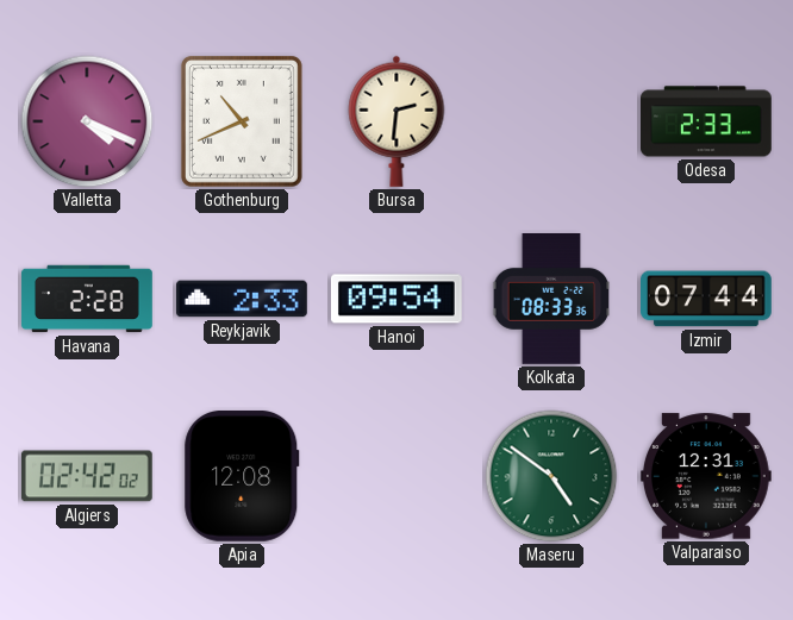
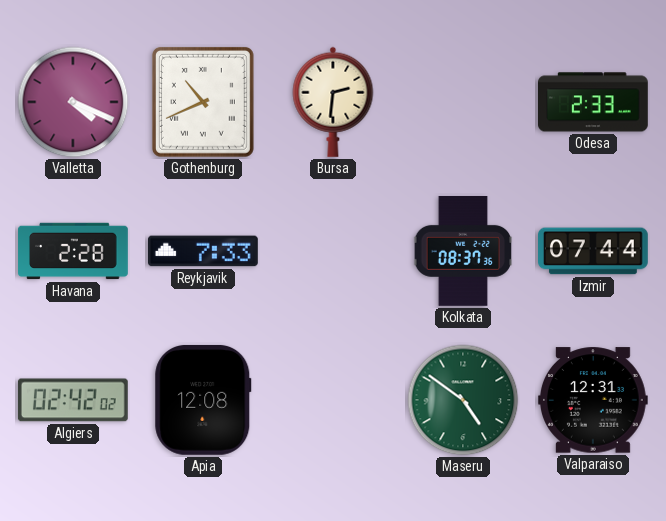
Reykjavik: 2:33 -> 7:33 (204, 251)
Hanoi: 09:54 -> none (396, 299)
Kolkata: 08:33 -> 08:37 (463, 252)
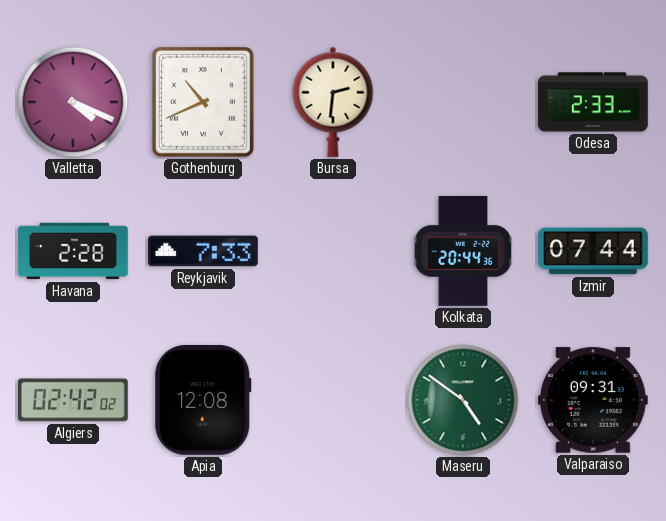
Kolkata: 08:37 -> 20:44 (463, 252)
Valparaiso: 12:31 -> 09:31 (593, 400)
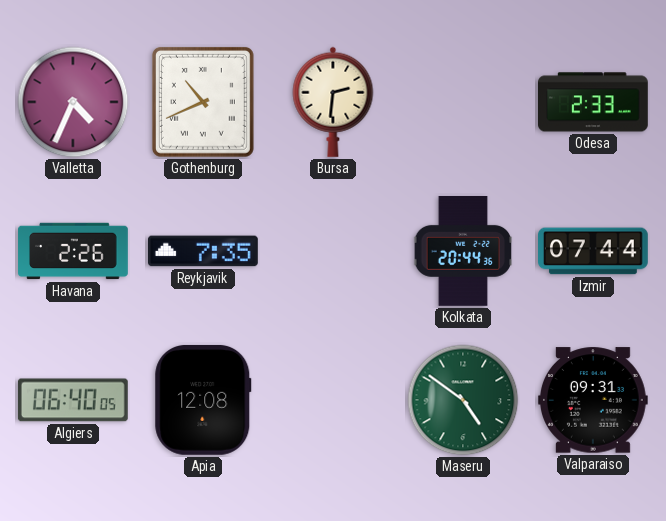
Valletta: 4:19 -> 4:34 (73, 102)
Havana: 2:28 -> 2:26 (73, 251)
Reykjavik: 7:33 -> 7:35 (204, 251)
Algiers: 02:42 -> 06:40 (73, 400)
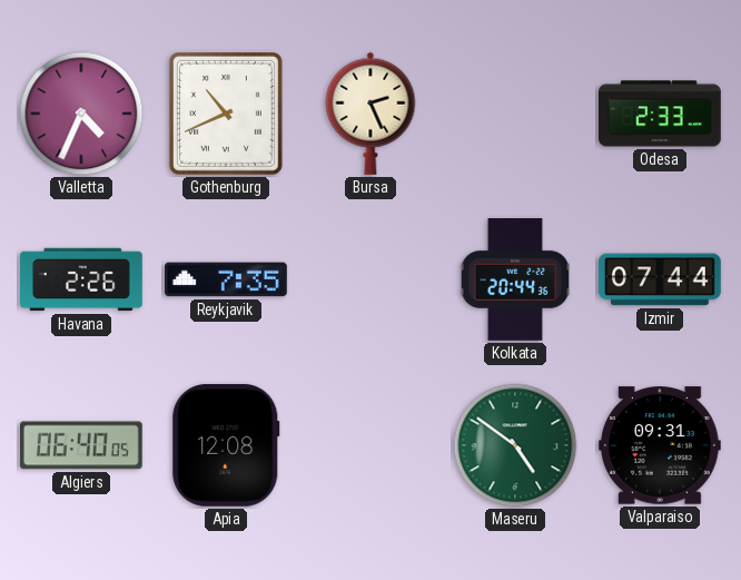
Bursa: 2:31 -> 2:26 (370, 114)
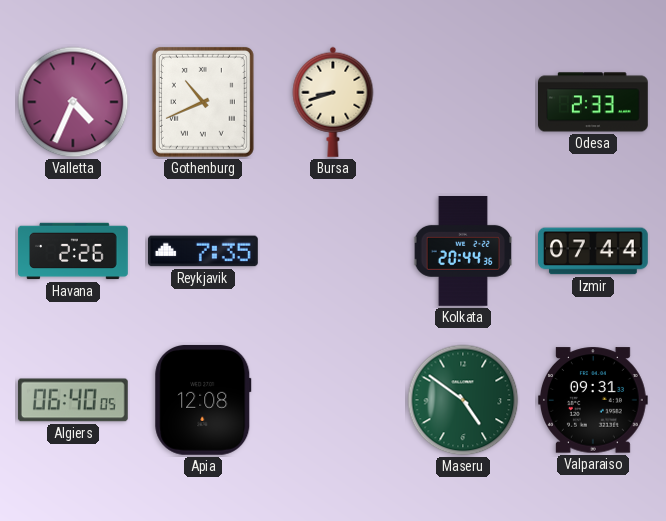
Bursa: 2:26 -> 8:42 (333, 102)
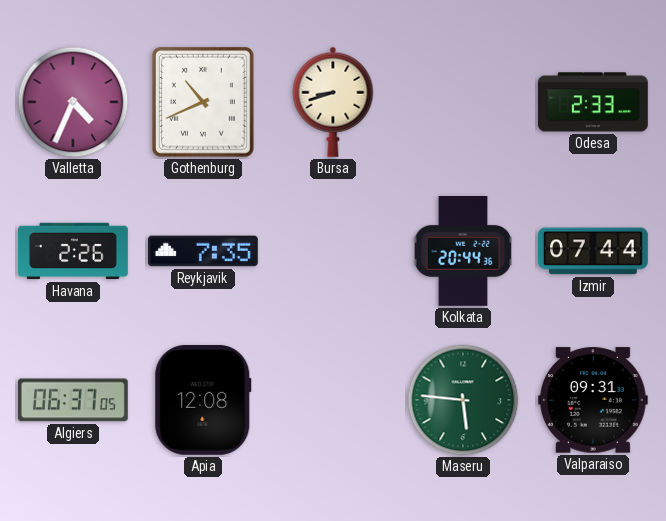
Algiers: 06:40 -> 06:37 (73, 400)
Maseru: 4:51 -> 5:46 (463, 400)
